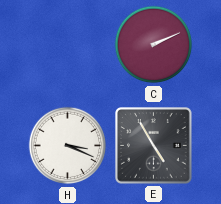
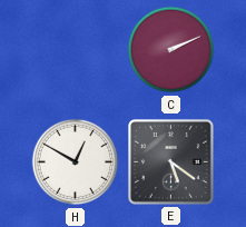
H: 3:19 -> 12:50 (76, 162)
E: 4:55 -> 5:21 (171, 162)
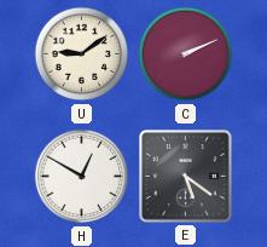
U: none -> 9:09 (82, 54)
